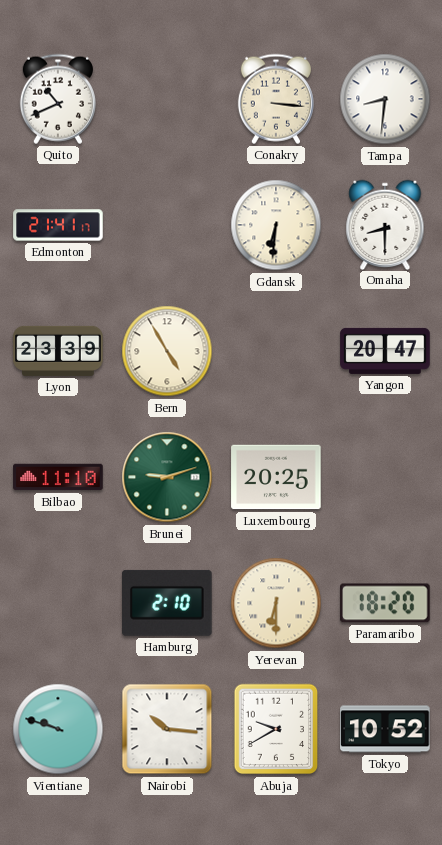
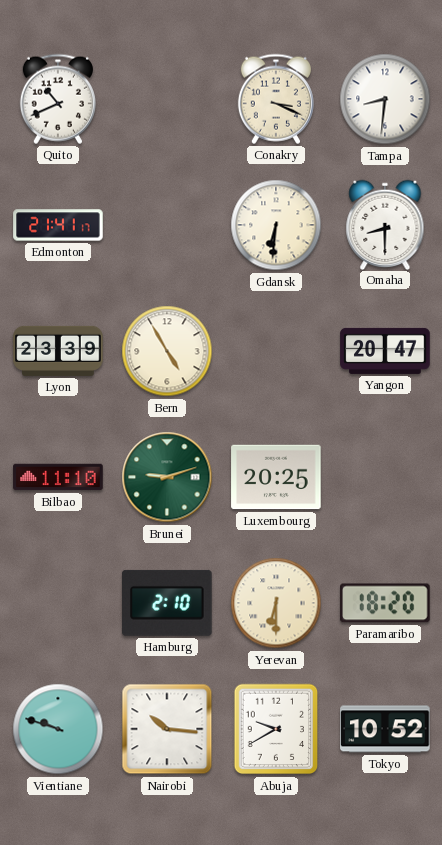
Conakry: 3:16 -> 3:19 (276, 99)
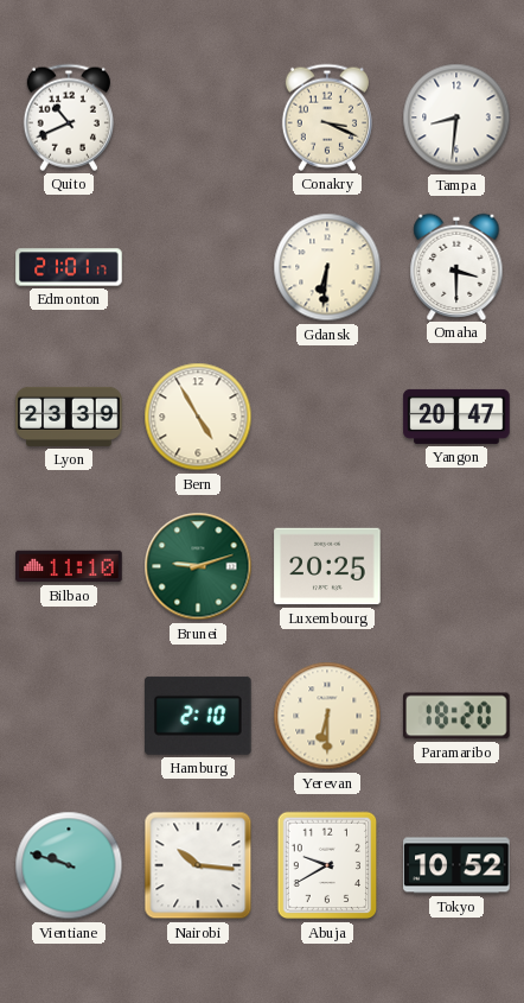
Edmonton: 21:41 -> 21:01 (69, 267)
Omaha: 8:30 -> 3:30 (456, 266)
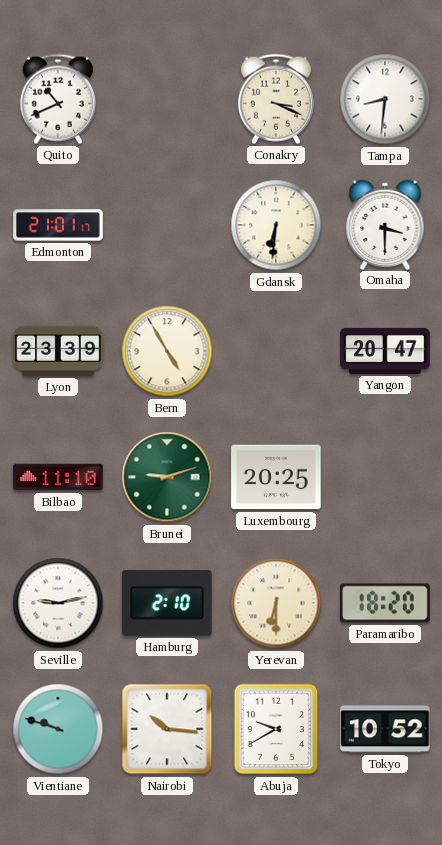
Seville: none -> 9:13 (58, 603)
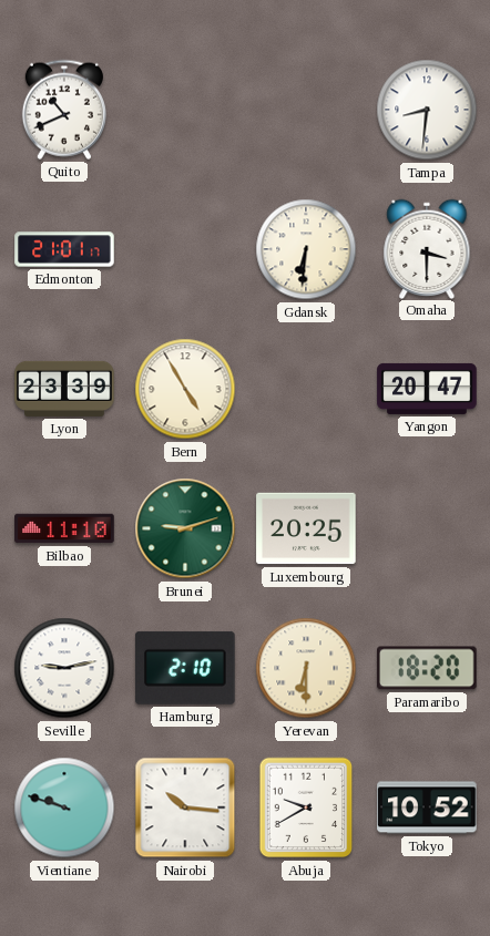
Conakry: 3:19 -> none (276, 99)
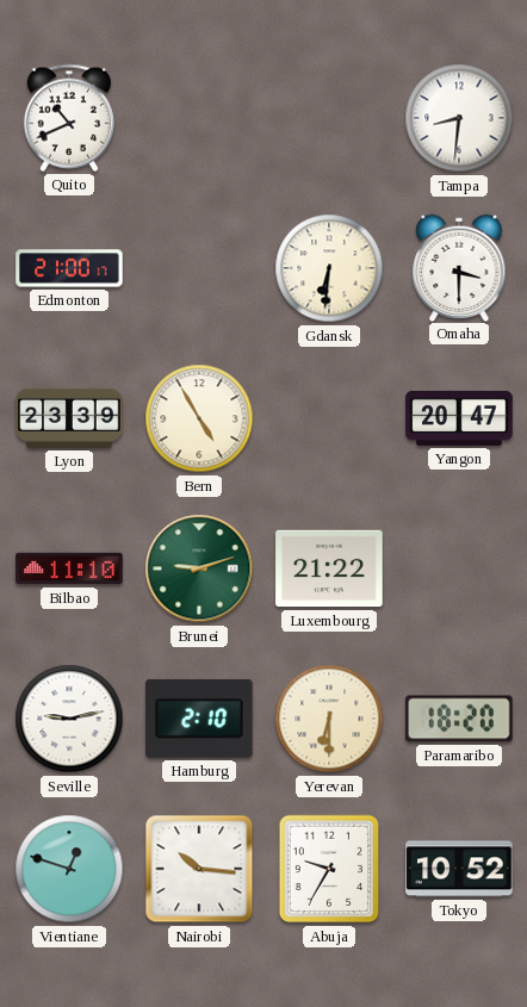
Edmonton: 21:01 -> 21:00 (69, 268)
Luxembourg: 20:25 -> 21:22 (329, 568)
Vientiane: 9:48 -> 12:48 (69, 869)
Abuja: 9:40 -> 9:35 (329, 869)
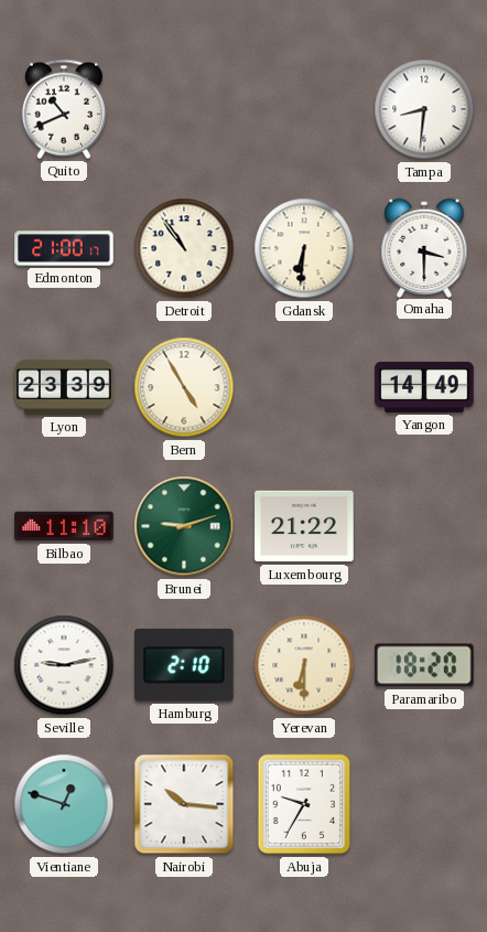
Detroit: none -> 10:54 (184, 248)
Yangon: 20:47 -> 14:49 (424, 387)
Tokyo: 10:52 -> none (459, 869)
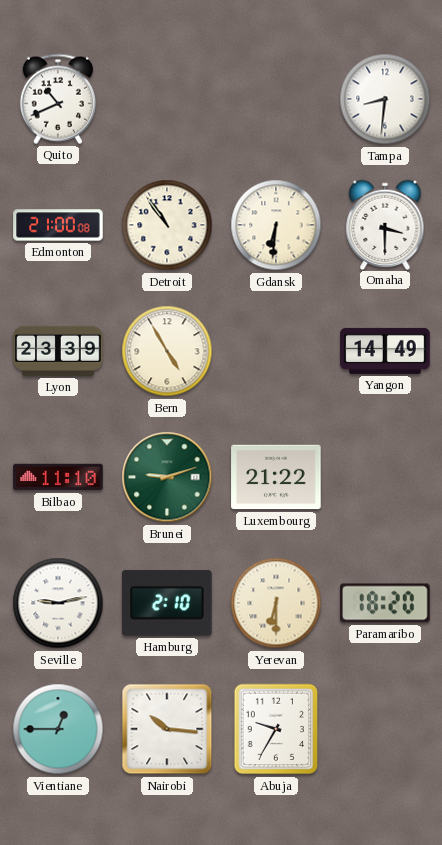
Edmonton: 21:00:17 -> 21:00:08 (58, 225)
Vientiane: 12:48 -> 12:45 (58, 729)
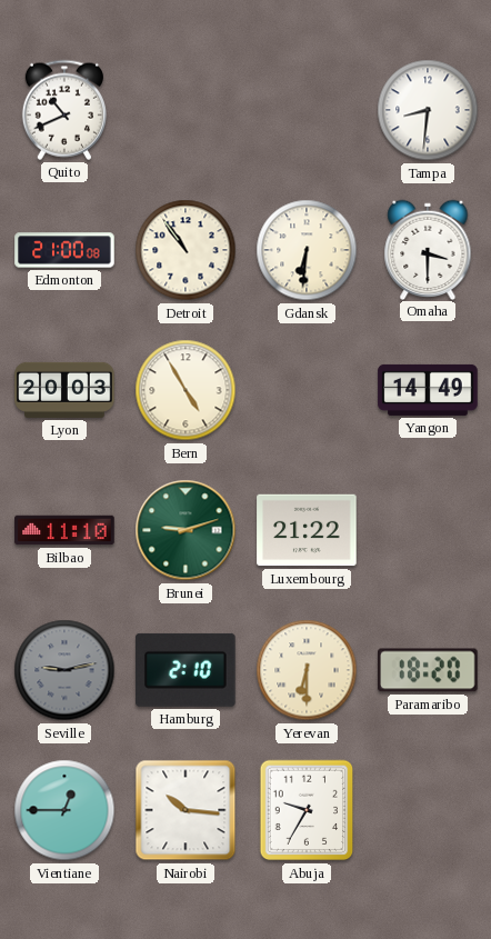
Lyon: 23:39 -> 20:03 (64, 390)
Seville dial: white -> grey (64, 670)
